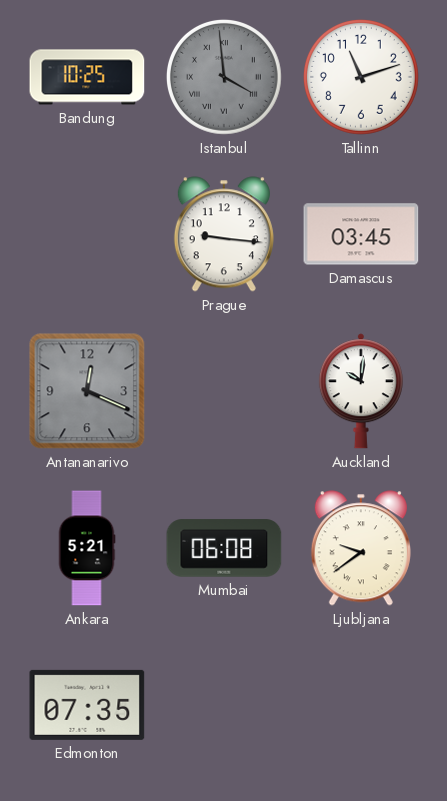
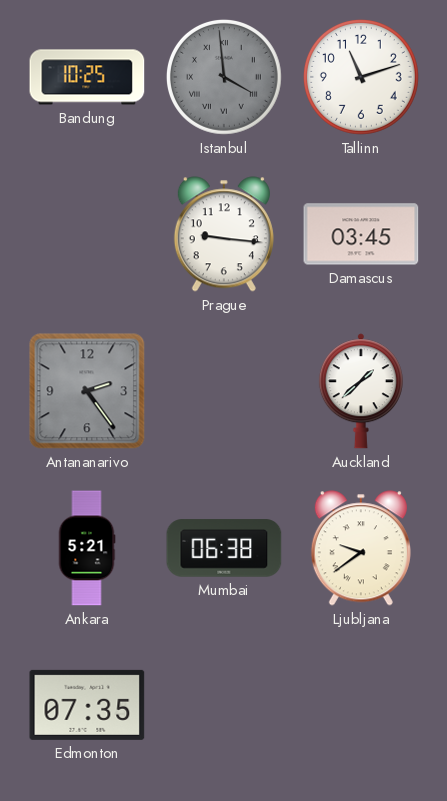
Antananarivo: 12:19 -> 2:24 (87, 391)
Auckland: 10:01 -> 1:38 (361, 391)
Mumbai: 06:08 -> 06:38 (224, 548)
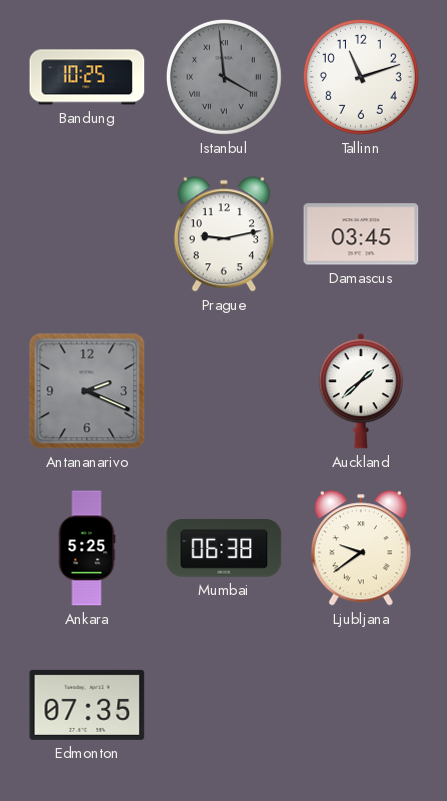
Prague: 9:16 -> 9:13 (224, 234)
Antananarivo: 2:24 -> 2:19 (87, 391)
Ankara: 5:21 -> 5:25 (87, 548)
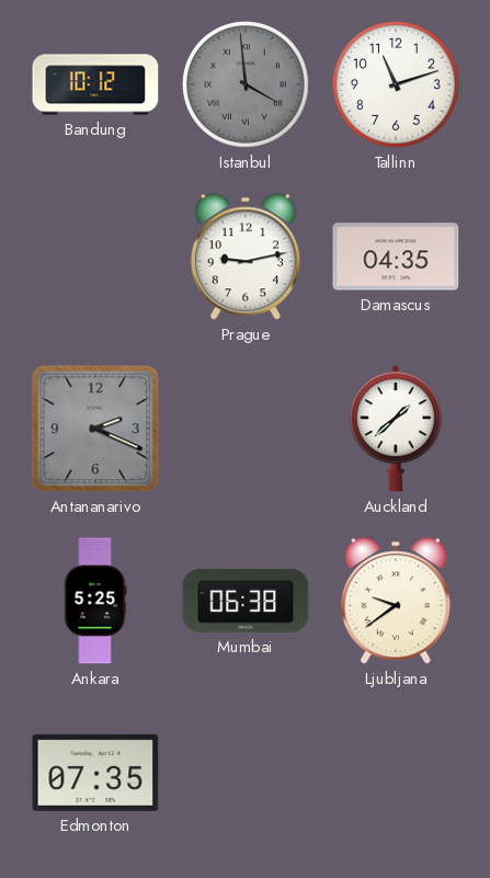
Bandung: 10:25 -> 10:12 (95, 84)
Damascus: 03:45 -> 04:35 (396, 256)
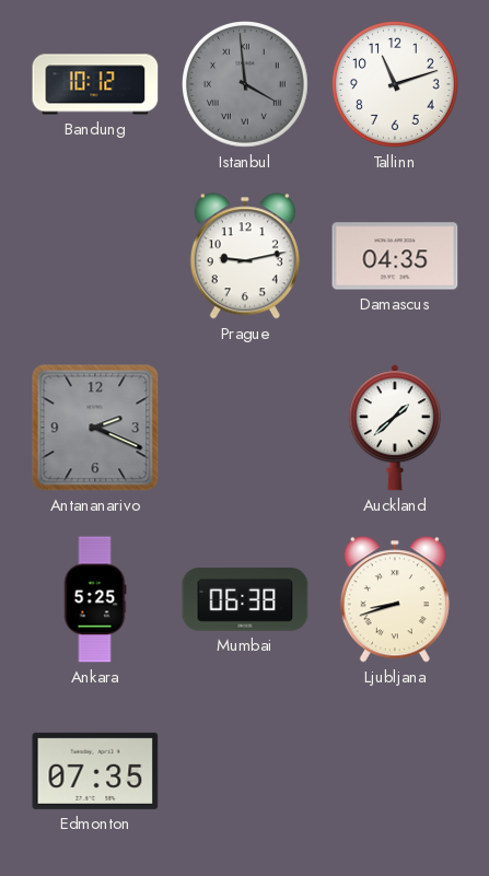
Ljubljana: 9:39 -> 8:42 (395, 599)
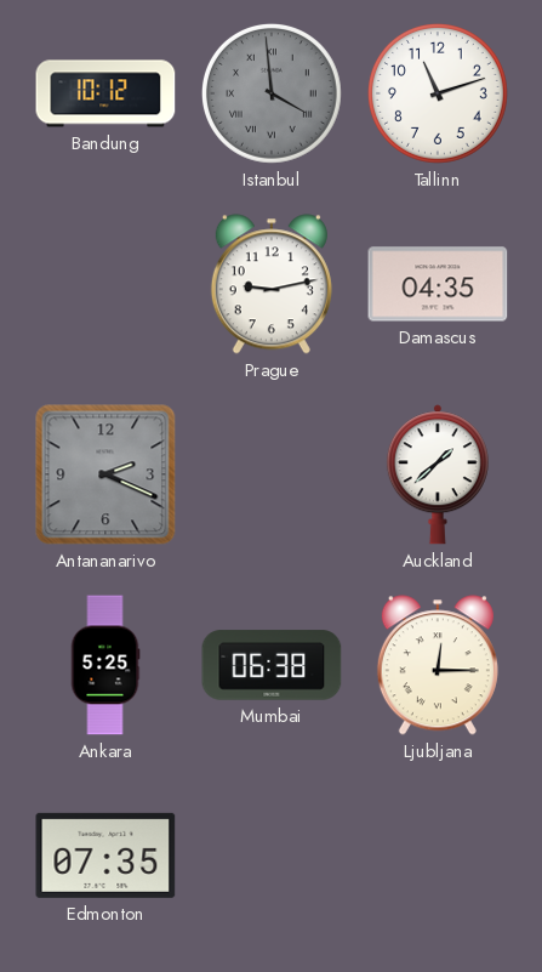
Ljubljana: 8:42 -> 12:15 (438, 665)
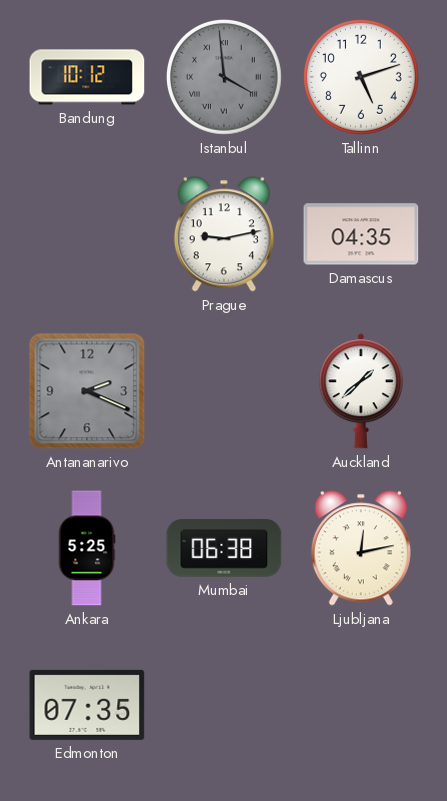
Tallinn: 11:12 -> 5:12 (361, 77)
Ljubljana: 12:15 -> 12:13 (361, 548)
